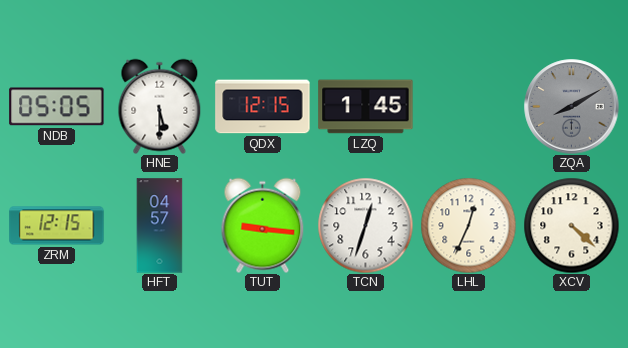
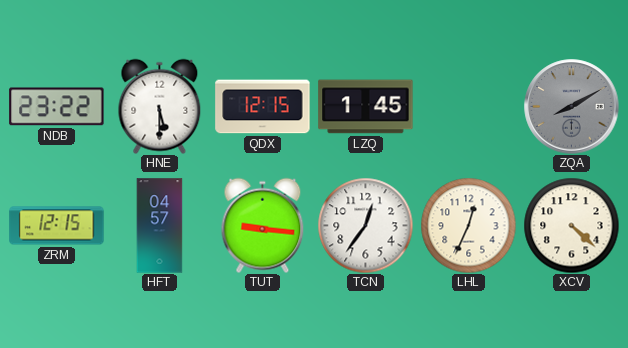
NDB: 05:05 -> 23:22 (57, 107)
TCN: 12:33 -> 12:36 (365, 225)
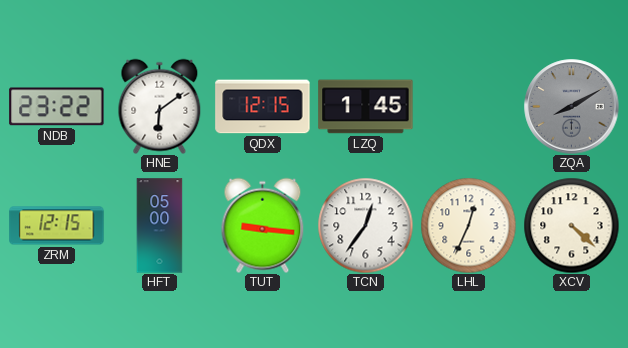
HNE: 5:30 -> 6:09 (160, 106)
HFT: 04:57 -> 05:00 (160, 226)
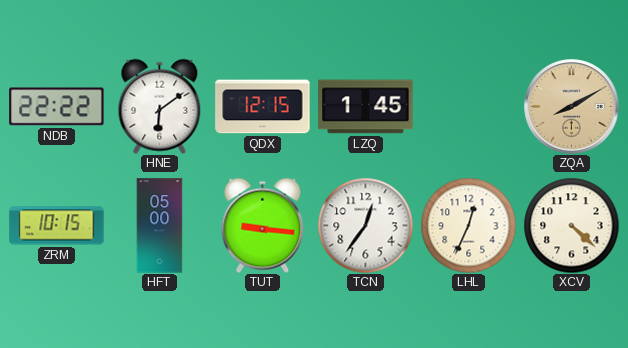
NDB: 23:22 -> 22:22 (57, 107)
ZQA dial: grey -> champagne (572, 107)
ZRM: 12:15 -> 10:15 (57, 226)
